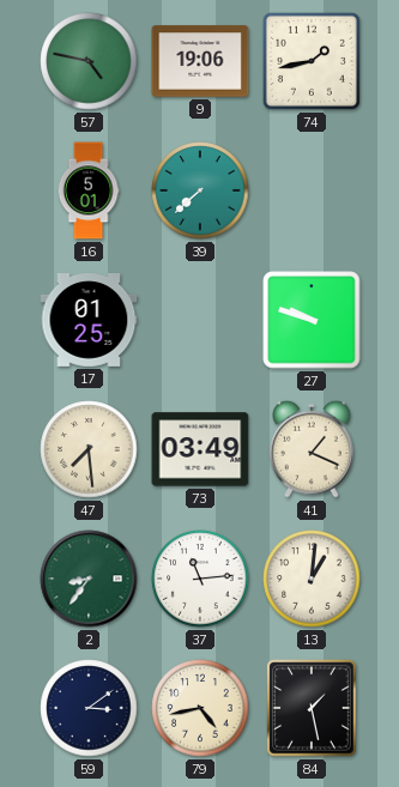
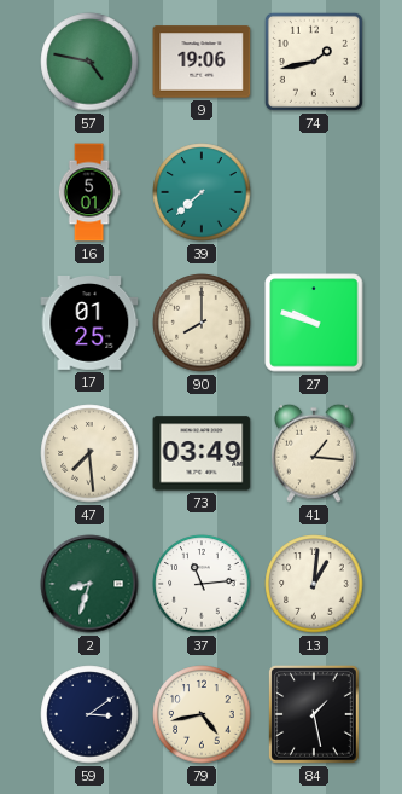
90: none -> 8:00 (202, 323)
41: 1:19 -> 1:16 (314, 453)
2: 8:36 -> 8:33 (89, 584)
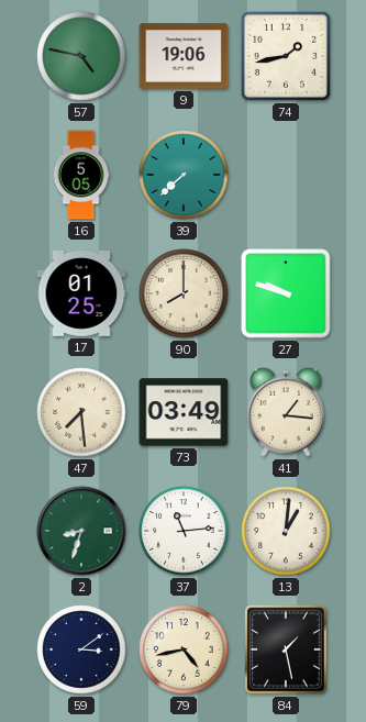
16: 5:01 -> 5:05 (81, 175)
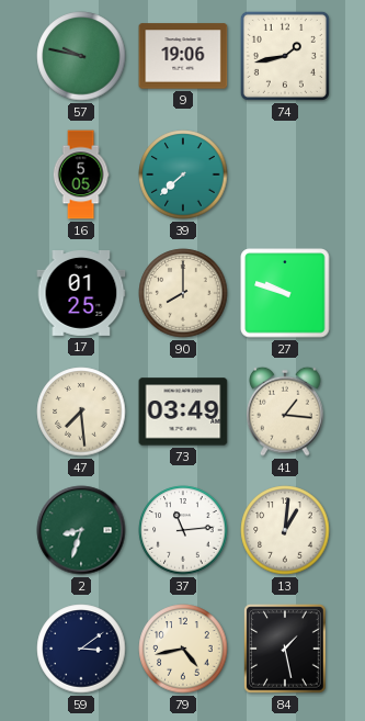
57: 4:47 -> 9:47 (81, 56)
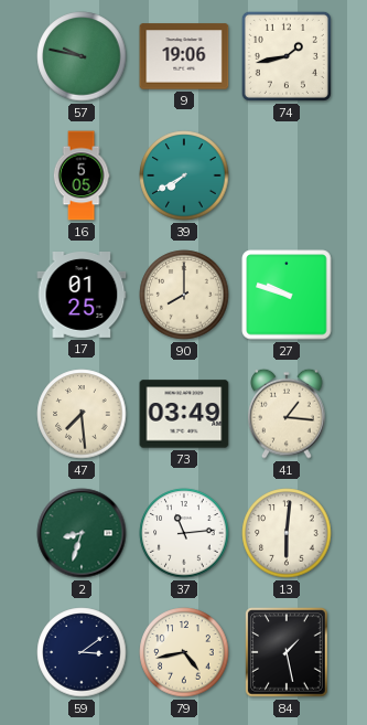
39: 7:38 -> 7:40 (184, 175)
13: 1:01 -> 6:01 (287, 533)
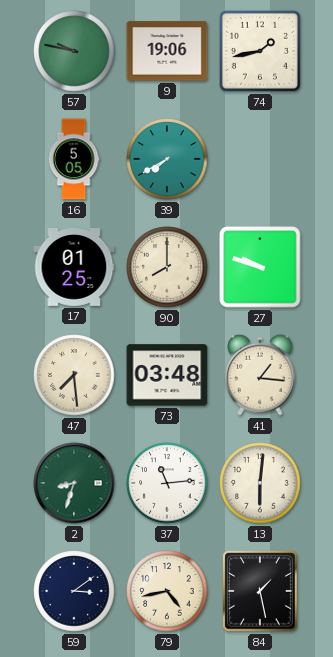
73: 03:49 -> 03:48 (167, 375)
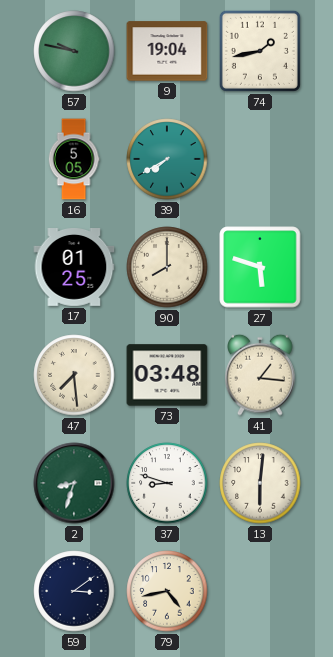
9: 19:06 -> 19:04 (167, 51)
27: 9:48 -> 5:48 (260, 267)
37: 11:14 -> 8:48 (167, 483)
84: 1:28 -> none (261, 591)
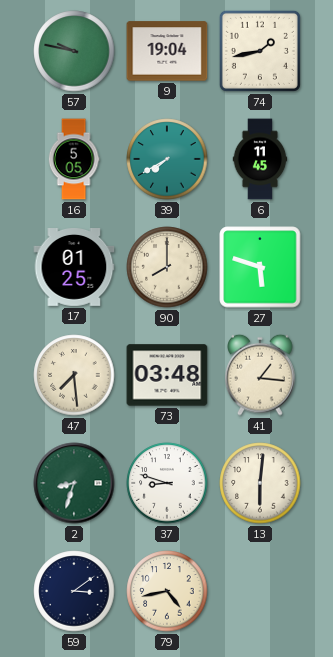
6: none -> 11:45 (260, 159)
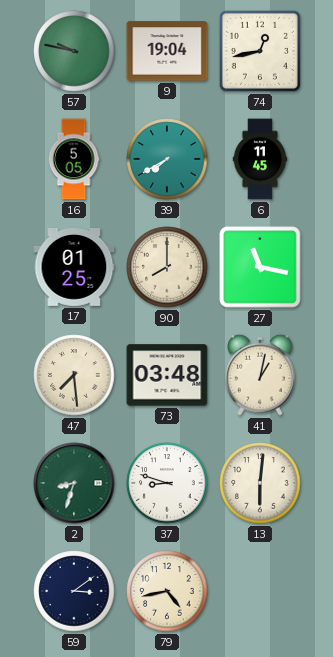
74: 1:43 -> 12:43 (260, 51)
27: 5:48 -> 11:17 (260, 267)
41: 1:16 -> 1:02 (260, 375)
